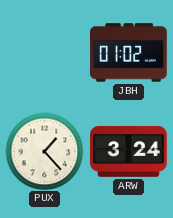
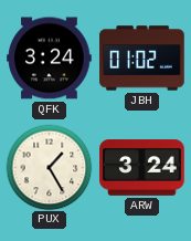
QFK: none -> 3:24 (50, 59)
PUX: 1:23 -> 1:25 (49, 167)
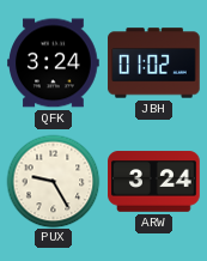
PUX: 1:25 -> 9:25 (53, 181)
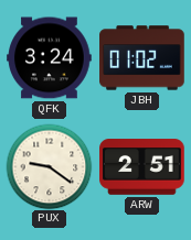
PUX: 9:25 -> 9:21 (49, 166)
ARW: 3:24 -> 2:51 (142, 167)
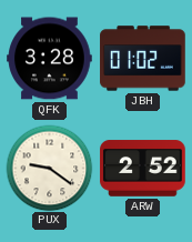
QFK: 3:24 -> 3:28 (50, 59)
ARW: 2:51 -> 2:52 (143, 169)
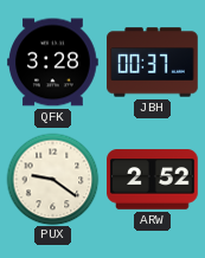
JBH: 01:02 -> 00:37 (153, 63)
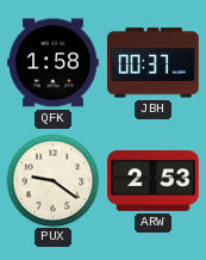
QFK: 3:28 -> 1:58 (54, 63)
ARW: 2:52 -> 2:53 (154, 181)
